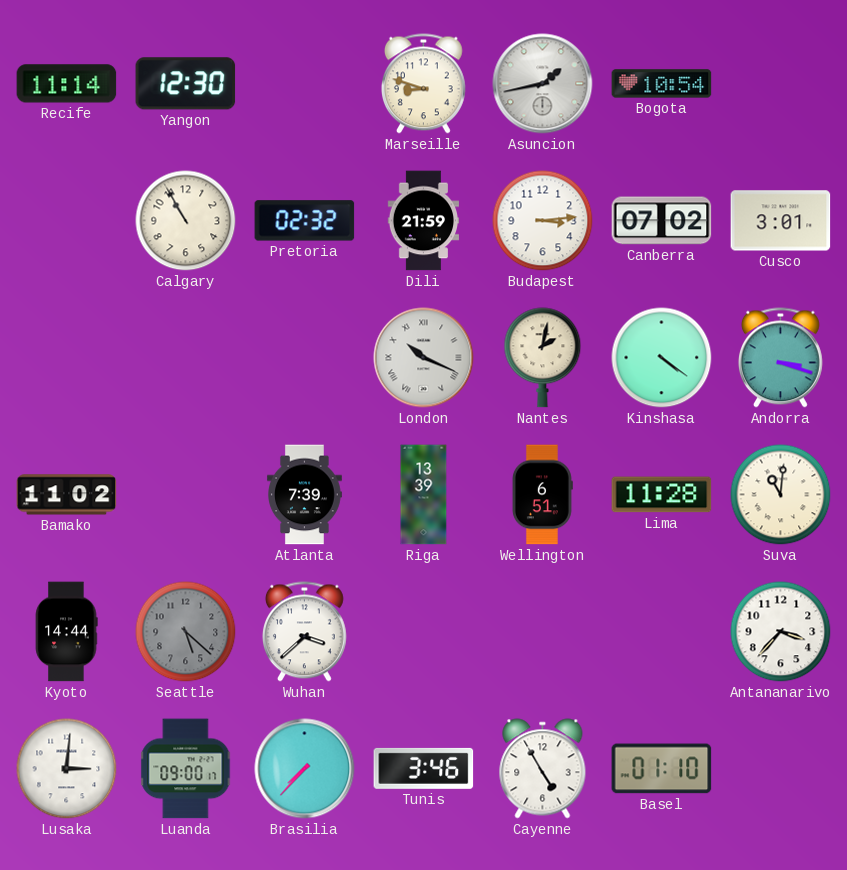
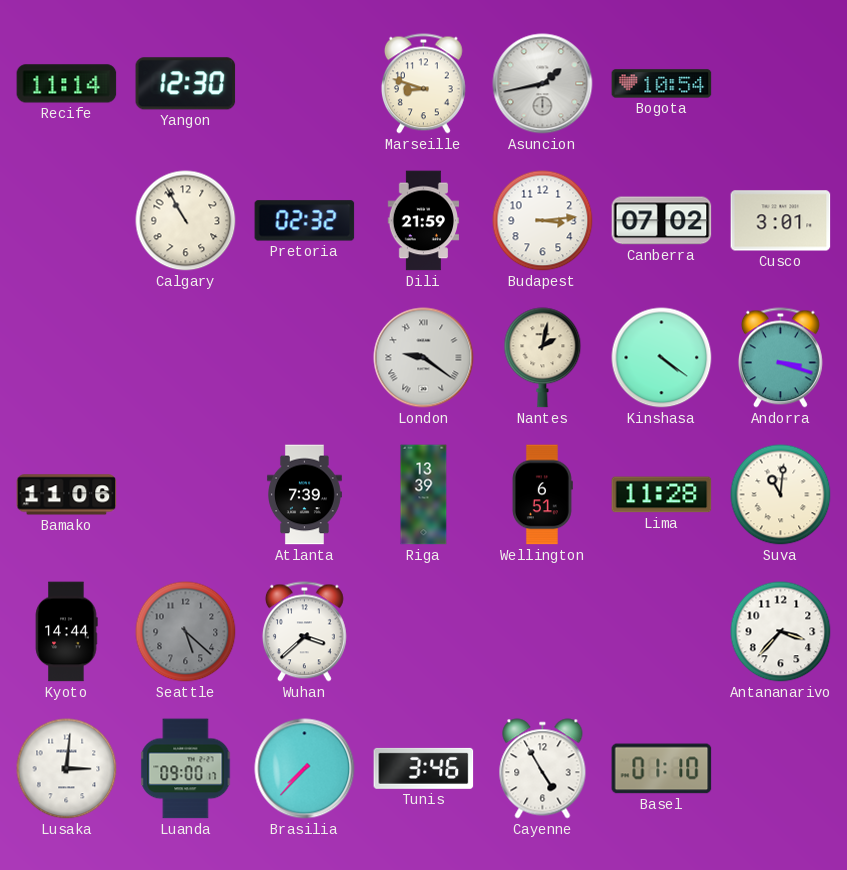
London: 10:19 -> 9:21 (424, 358)
Bamako: 11:02 -> 11:06 (67, 495)
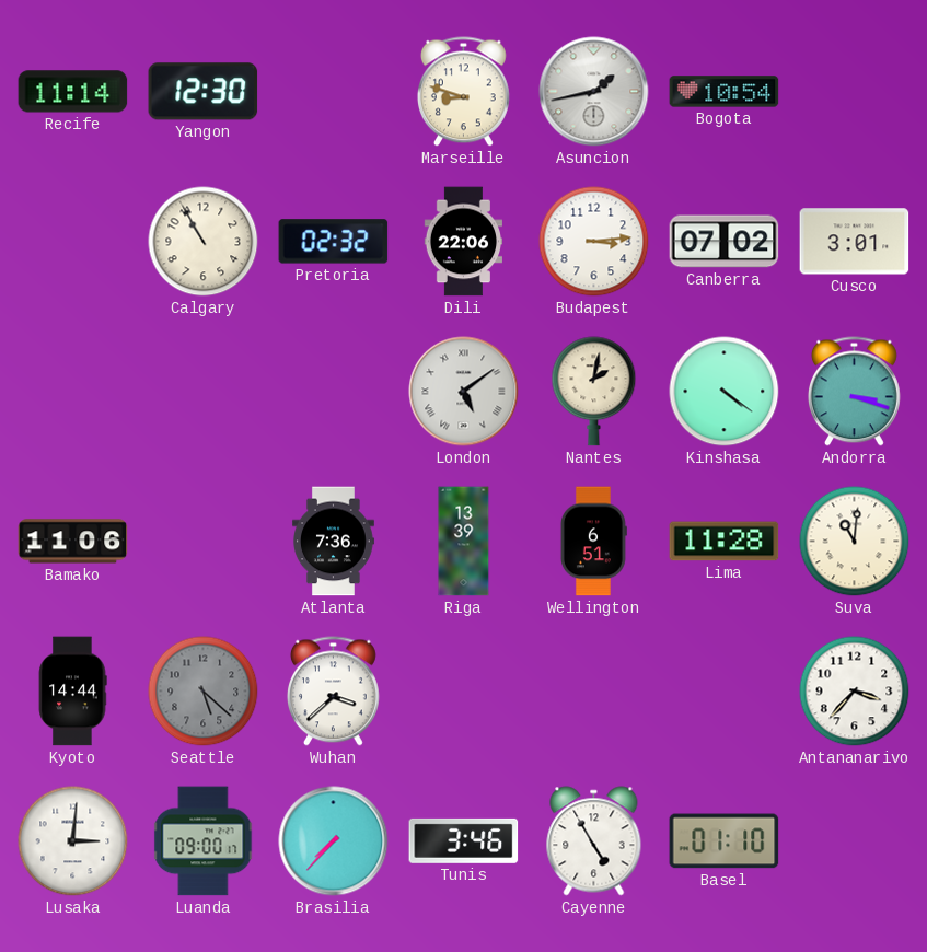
Dili: 21:59 -> 22:06 (463, 242)
London: 9:21 -> 5:09 (464, 392)
Atlanta: 7:39 -> 7:36 (334, 542)
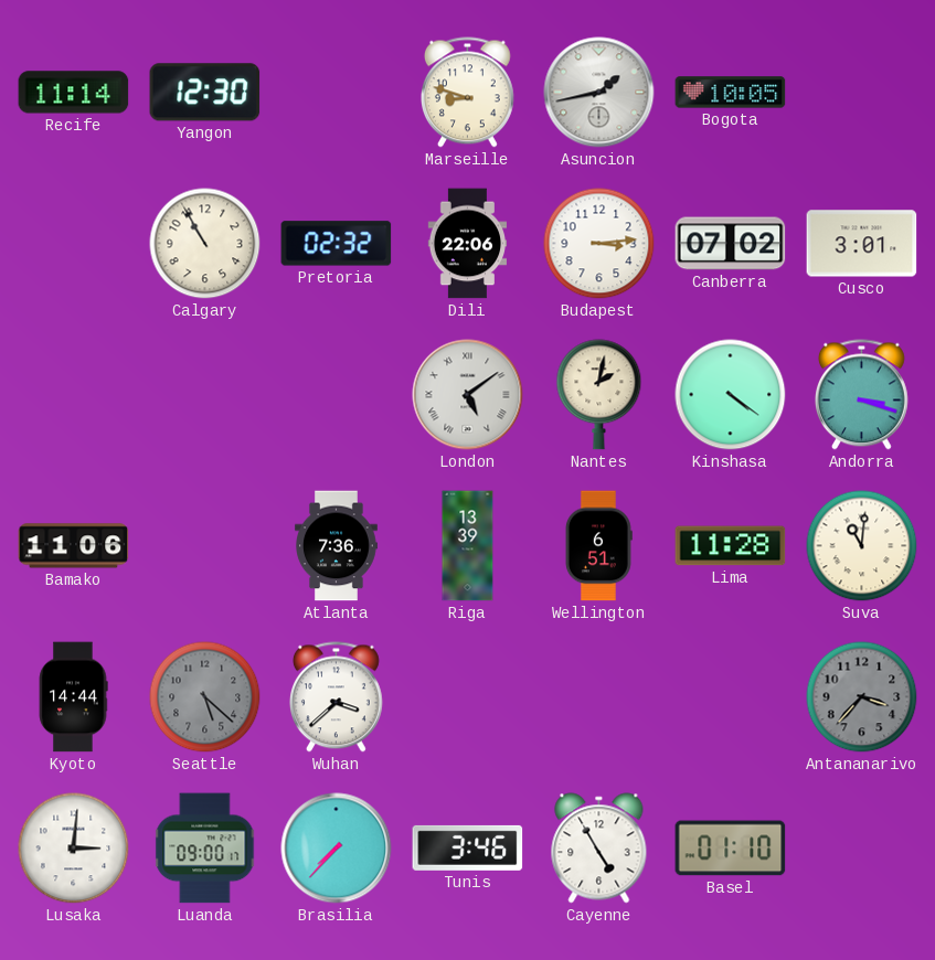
Bogota: 10:54 -> 10:05 (731, 93)
Antananarivo dial: white -> grey (862, 697)
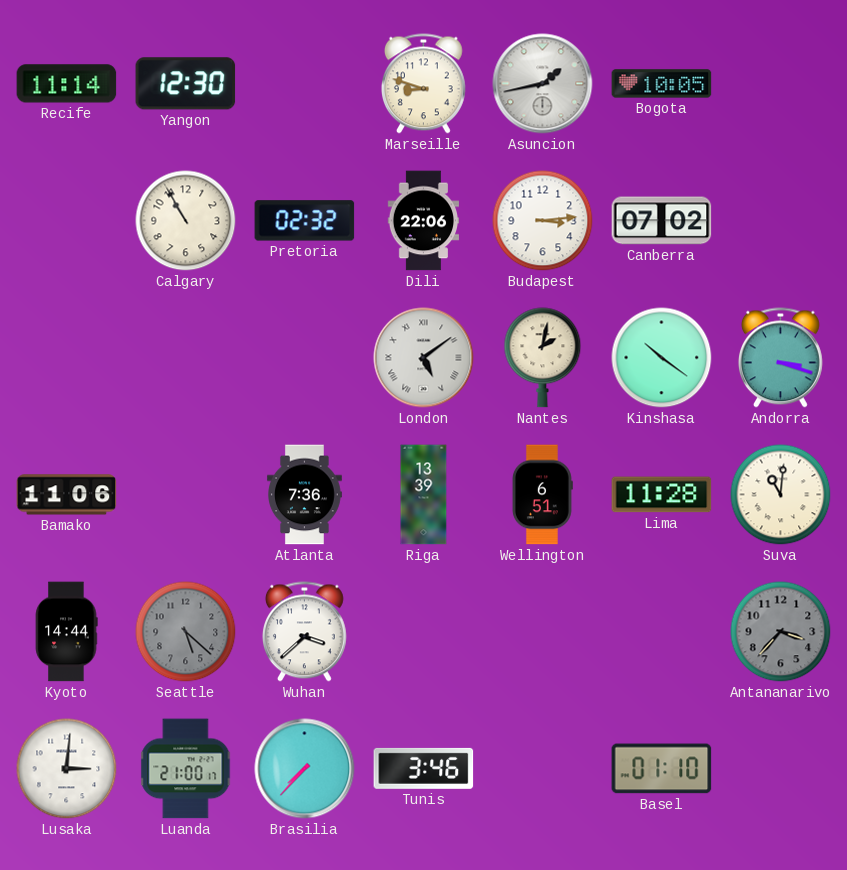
Cusco: 3:01 -> none (862, 244)
Kinshasa: 4:21 -> 10:21 (662, 358)
Luanda: 09:00 -> 21:00 (186, 769)
Cayenne: 4:55 -> none (599, 849)
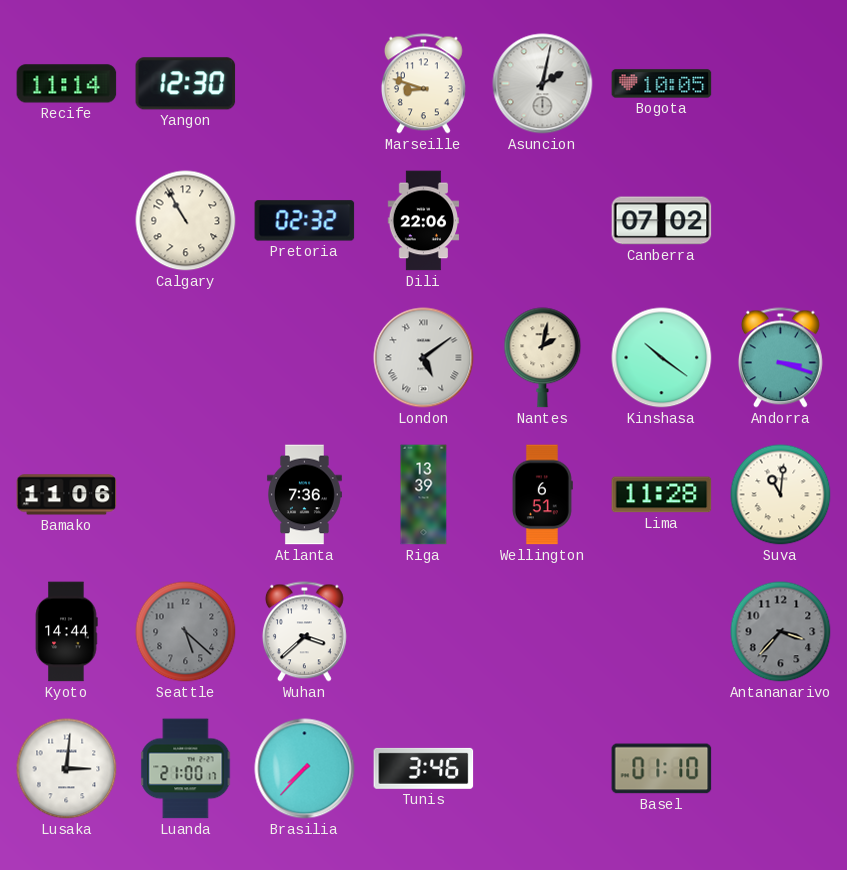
Asuncion: 1:43 -> 2:02 (543, 84)
Budapest: 3:14 -> none (543, 221)
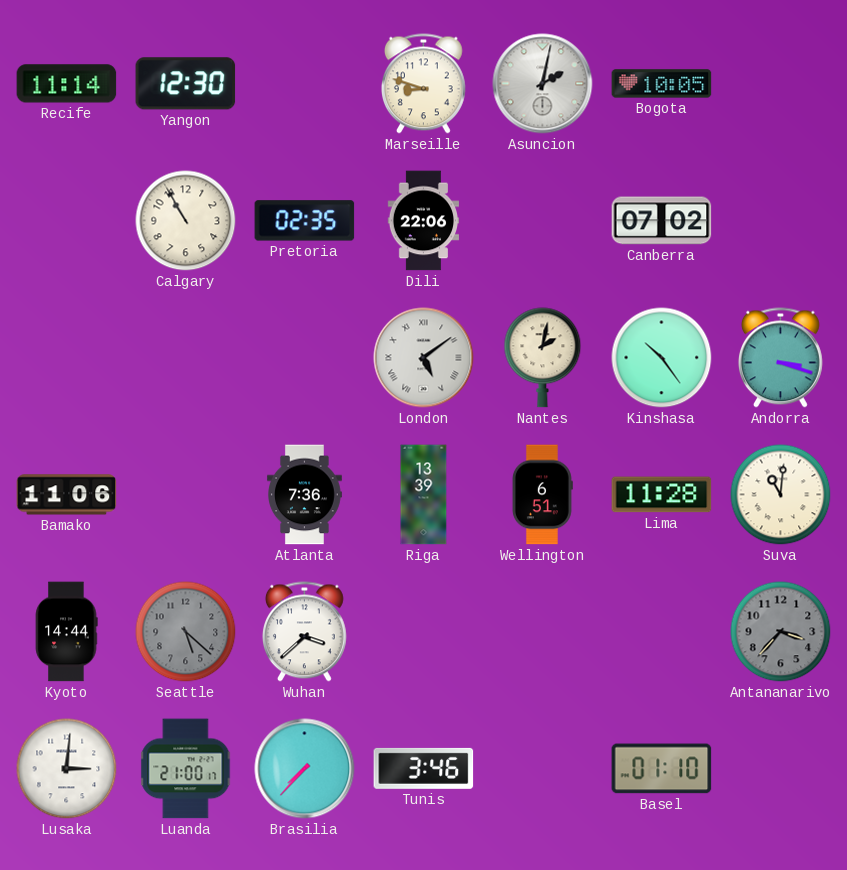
Pretoria: 02:32 -> 02:35 (305, 221)
Kinshasa: 10:21 -> 10:24 (662, 358)
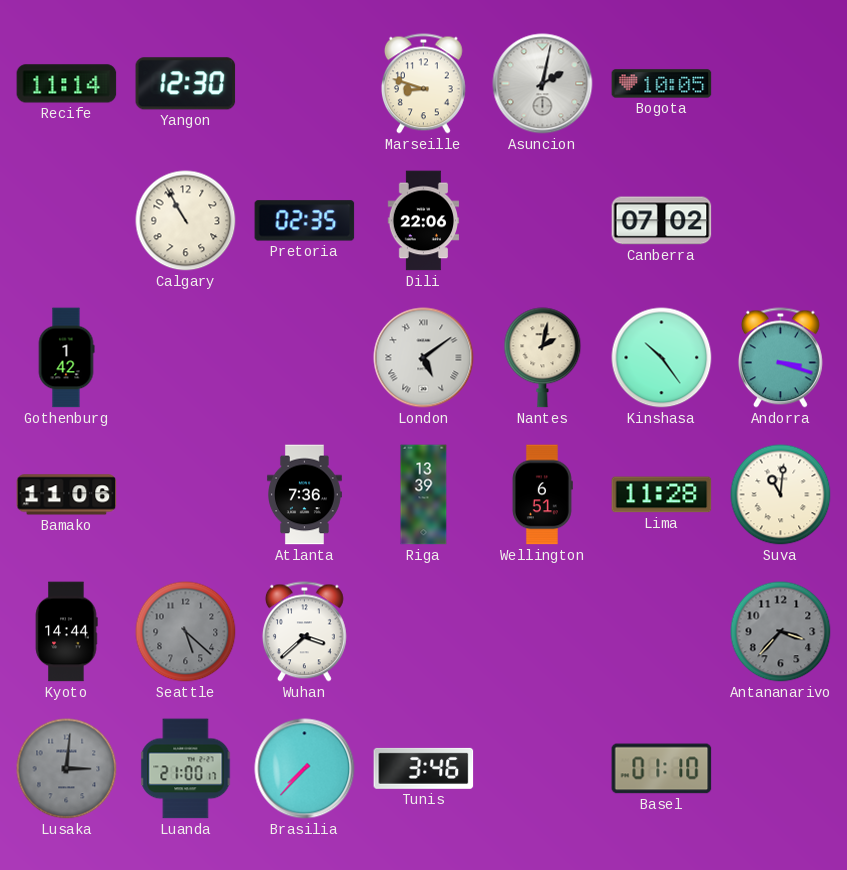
Gothenburg: none -> 1:42 (66, 358)
Lusaka dial: white -> grey (67, 769)
